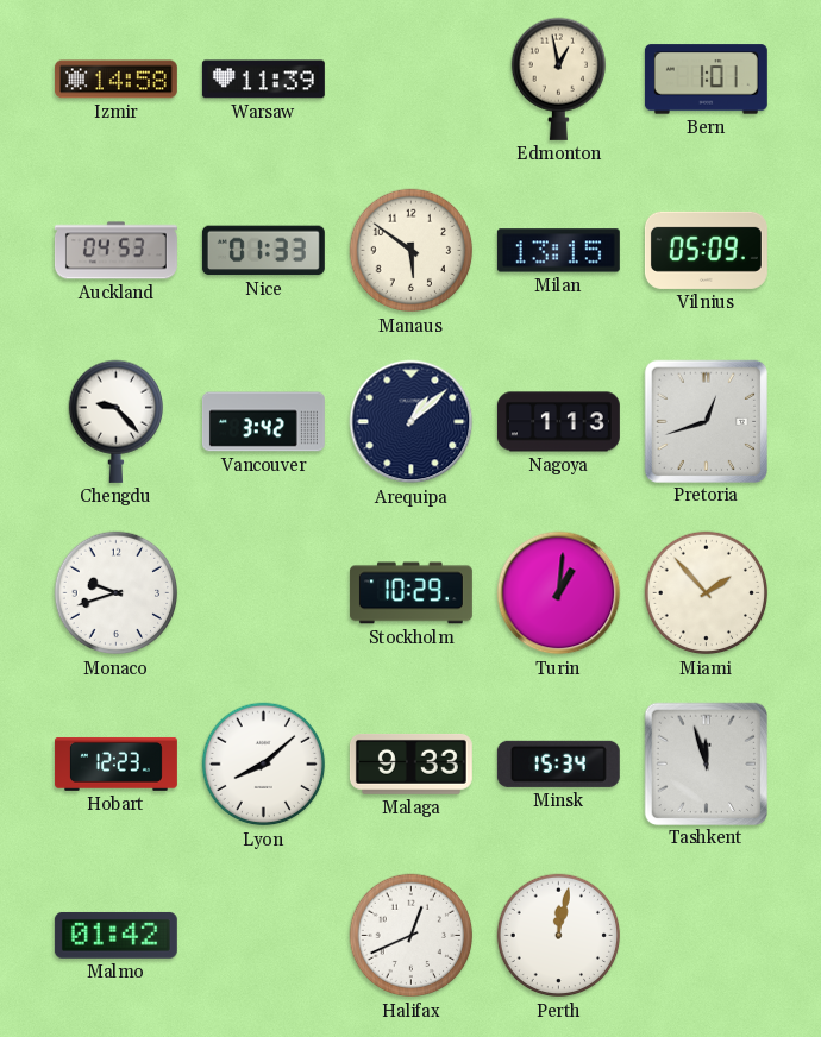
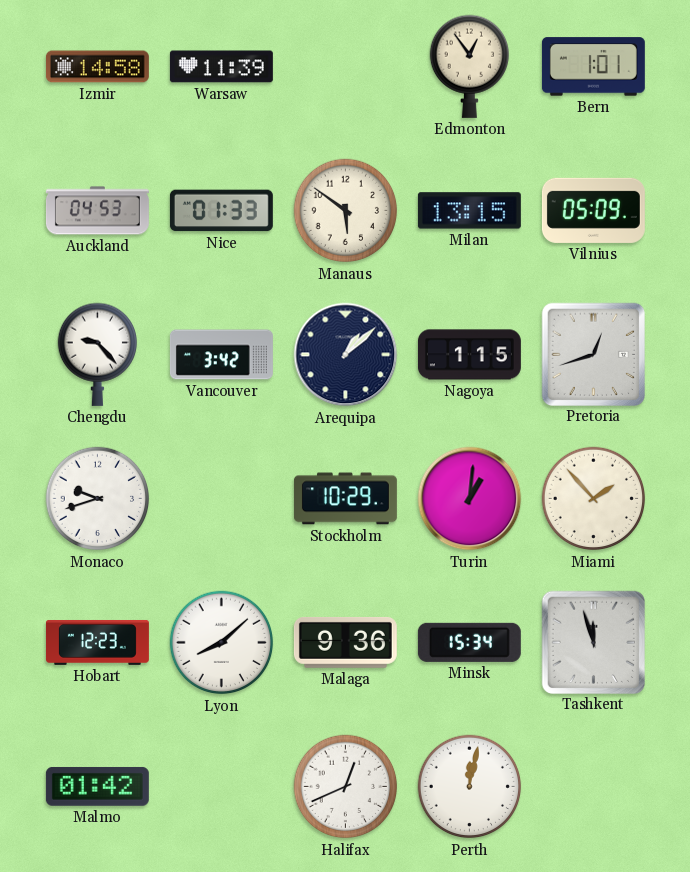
Edmonton: 12:58 -> 12:54 (469, 66)
Nagoya: 1:13 -> 1:15 (469, 355)
Malaga: 9:33 -> 9:36 (345, 642)
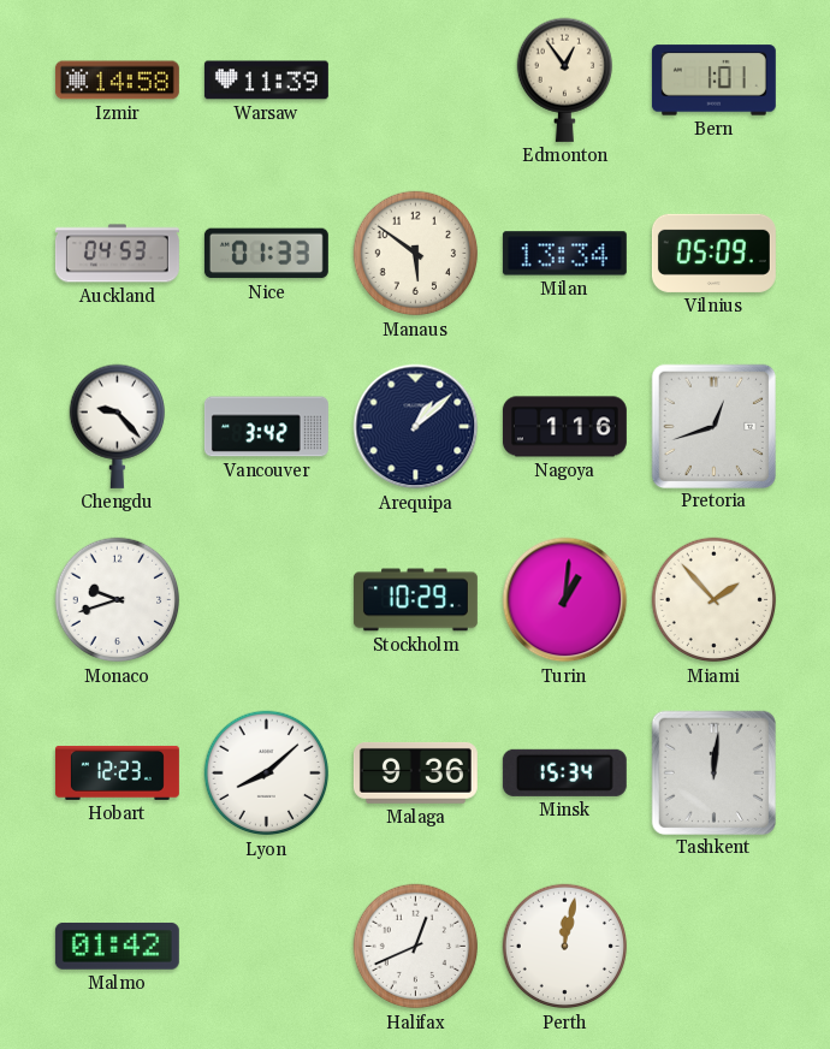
Milan: 13:15 -> 13:34 (564, 254)
Nagoya: 1:15 -> 1:16 (564, 427)
Tashkent: 11:57 -> 12:01 (713, 772)
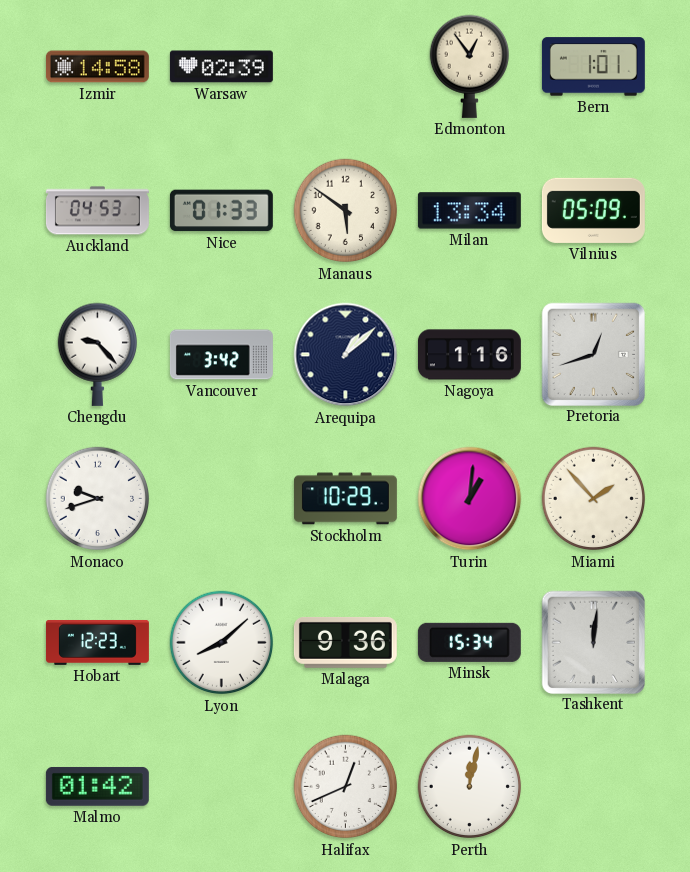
Warsaw: 11:39 -> 02:39 (221, 67)
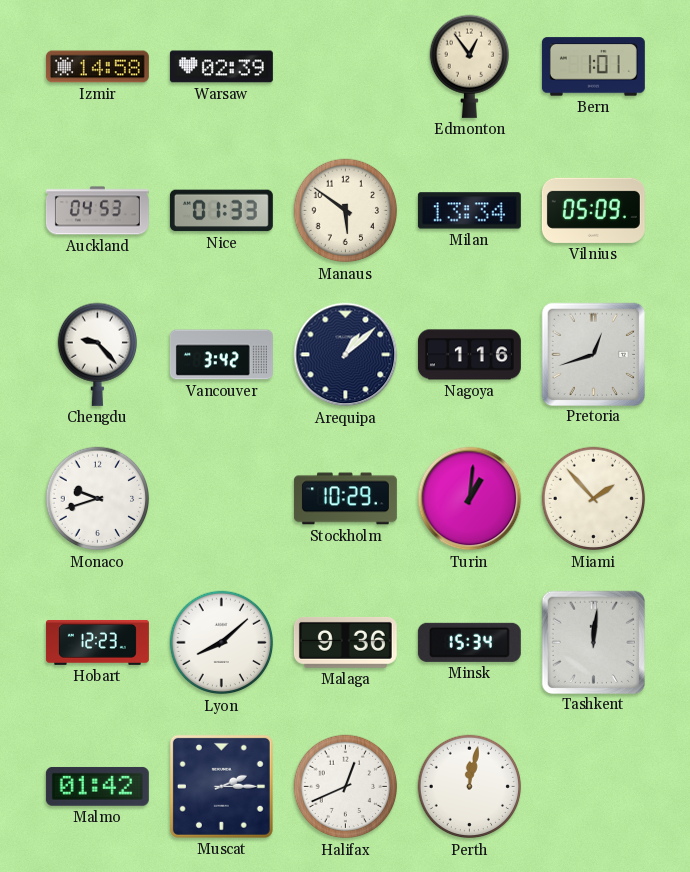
Muscat: none -> 2:15 (221, 786)
